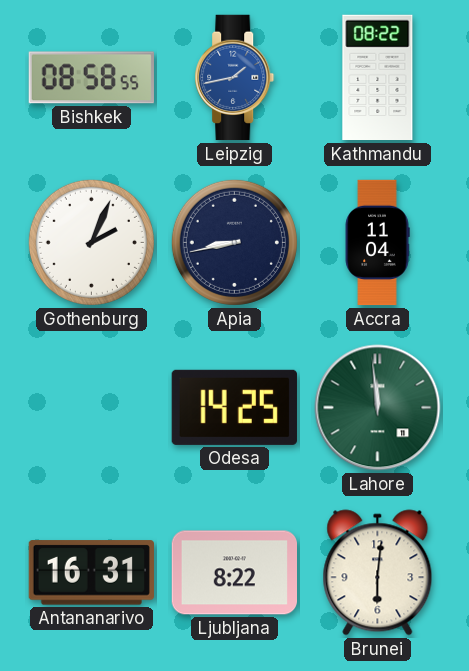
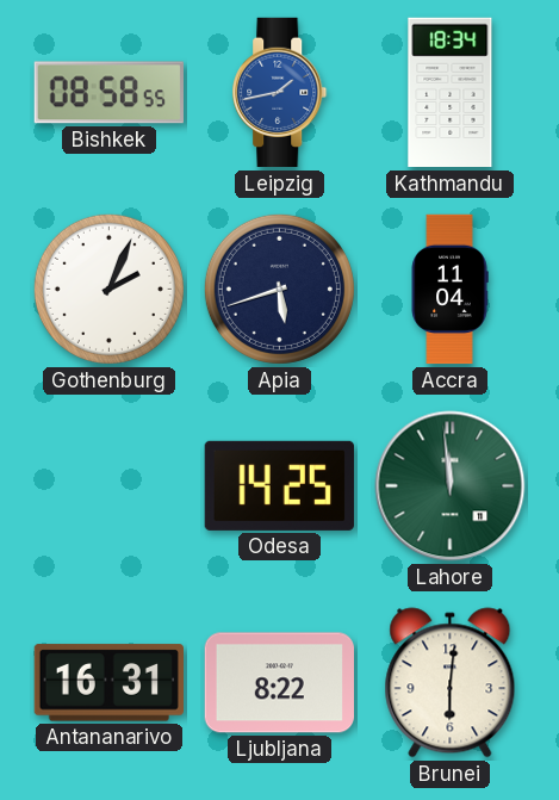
Kathmandu: 08:22 -> 18:34 (451, 93)
Apia: 8:43 -> 5:42 (279, 289)
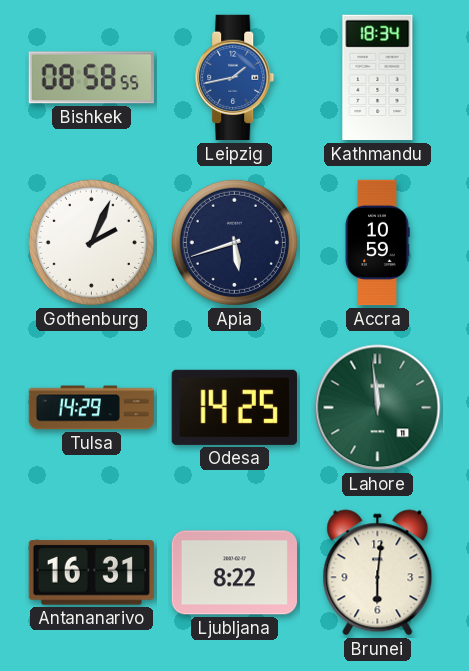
Accra: 11:04 -> 10:59 (377, 243)
Tulsa: none -> 14:29 (92, 408)
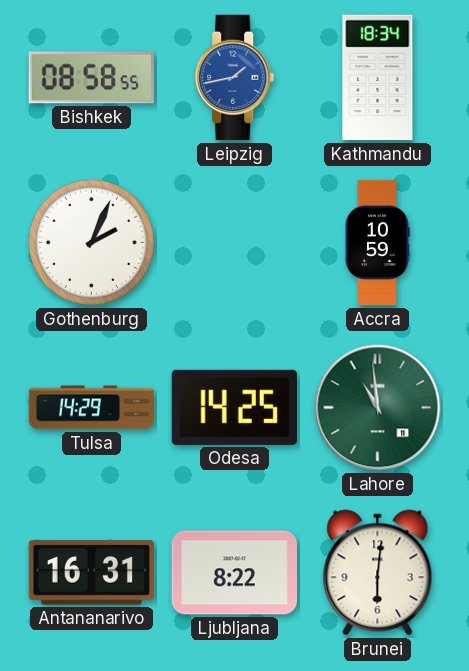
Apia: 5:42 -> none (234, 242)
Lahore: 11:59 -> 10:59 (378, 408)
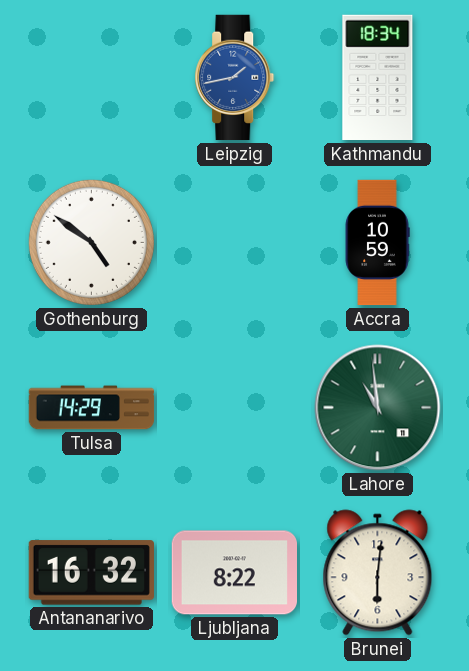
Bishkek: 08:58 -> none (91, 78)
Gothenburg: 2:04 -> 4:51 (91, 242)
Odesa: 14:25 -> none (234, 407)
Antananarivo: 16:31 -> 16:32 (91, 573)
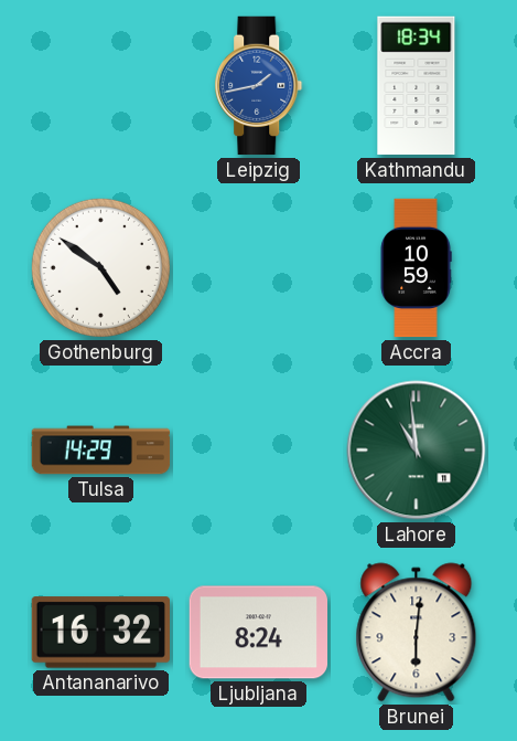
Ljubljana: 8:22 -> 8:24 (258, 633)
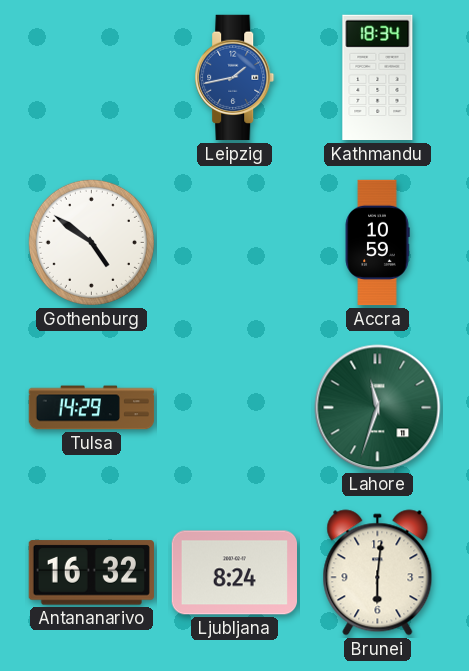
Lahore: 10:59 -> 11:33 (378, 408)
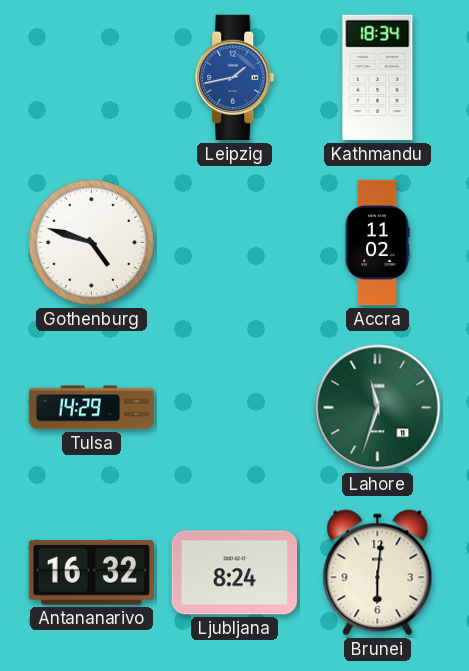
Gothenburg: 4:51 -> 4:48 (91, 242)
Accra: 10:59 -> 11:02 (377, 243)
